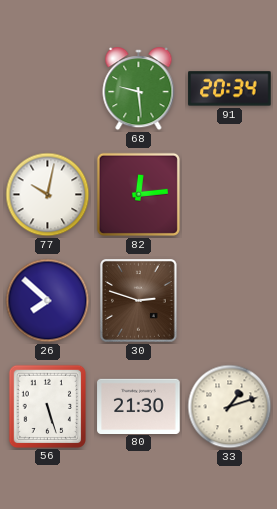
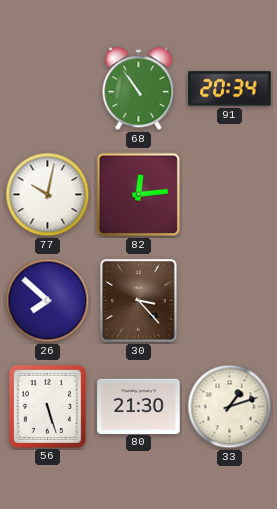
68: 9:29 -> 10:54 (139, 89)
30: 2:48 -> 3:23 (138, 301)
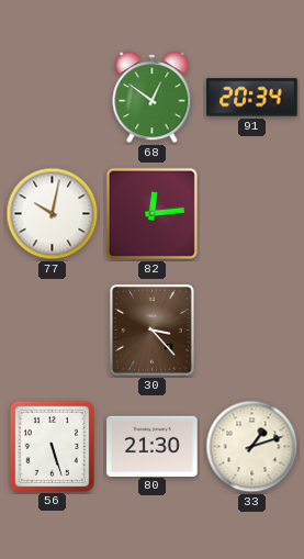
68: 10:54 -> 12:51 (153, 98)
26: 7:52 -> none (48, 301)
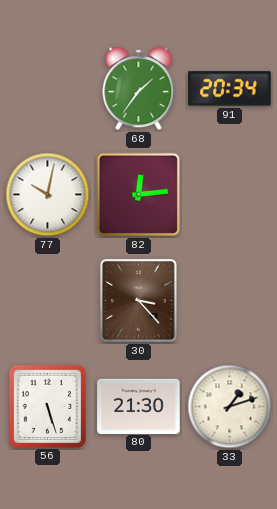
68: 12:51 -> 1:36 (139, 89)
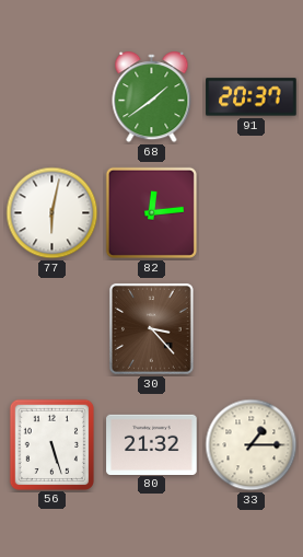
68: 1:36 -> 1:39 (152, 97)
91: 20:34 -> 20:37 (252, 97)
77: 10:02 -> 6:02 (53, 213)
80: 21:30 -> 21:32 (152, 444)
33: 1:12 -> 1:15 (252, 445)
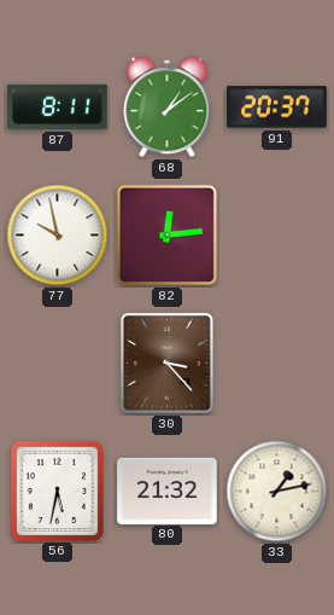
87: none -> 8:11 (58, 106)
68: 1:39 -> 1:09 (168, 108)
77: 6:02 -> 9:58 (58, 236)
56: 5:27 -> 5:32 (57, 491)
33: 1:15 -> 1:13 (277, 492)
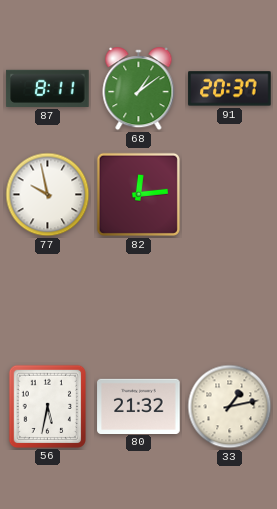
30: 3:23 -> none (166, 364)
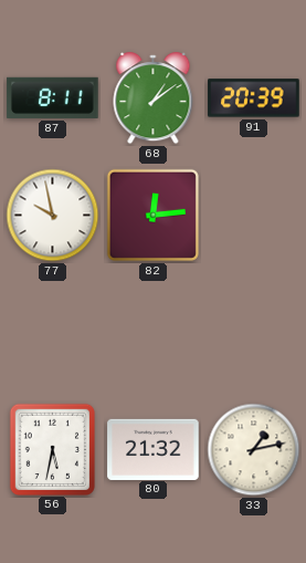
91: 20:37 -> 20:39 (254, 98)
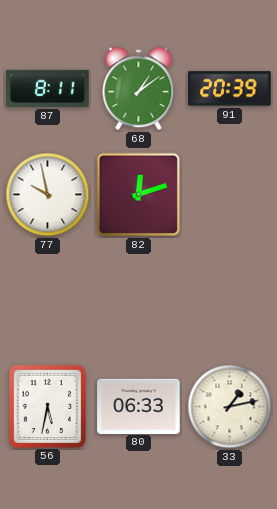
82: 12:14 -> 12:12 (138, 194)
80: 21:32 -> 06:33 (139, 406)
